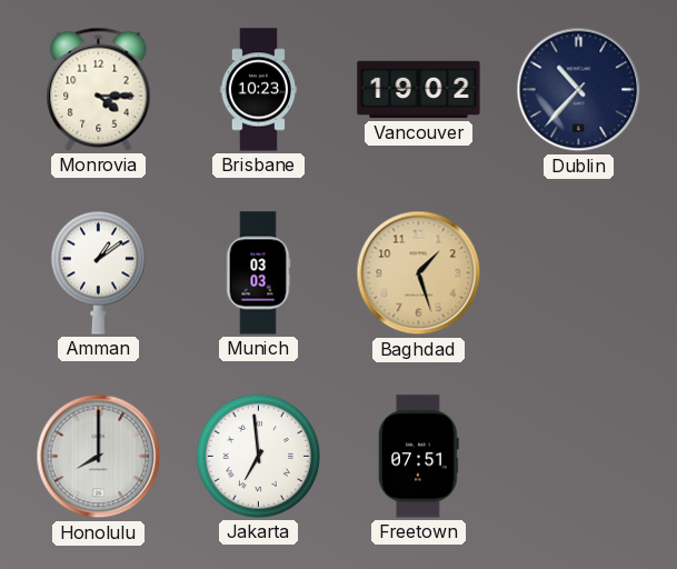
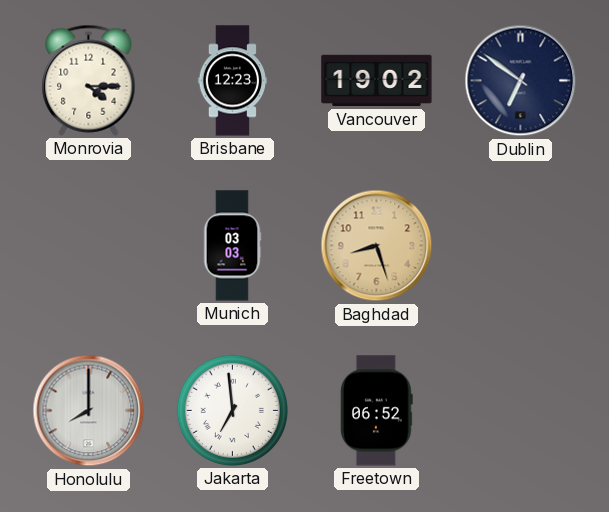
Brisbane: 10:23 -> 12:23 (233, 81)
Dublin: 10:37 -> 6:51 (521, 81)
Amman: 1:09 -> none (98, 272)
Baghdad: 1:27 -> 8:27 (377, 246)
Freetown: 07:51 -> 06:52 (377, 411)
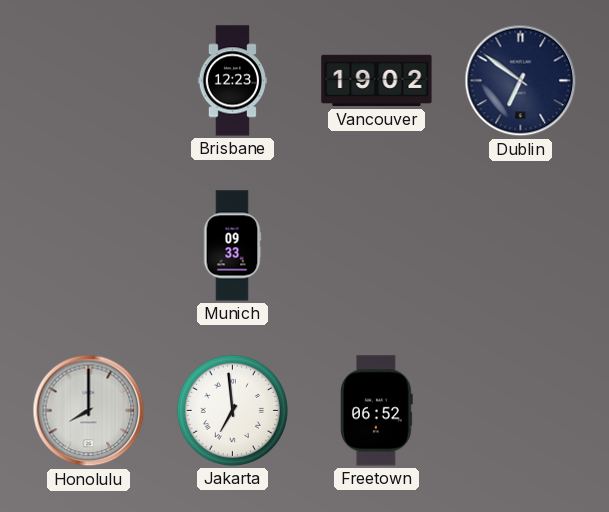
Monrovia: 4:15 -> none (89, 80)
Munich: 03:03 -> 09:33 (232, 246)
Baghdad: 8:27 -> none (377, 246)
